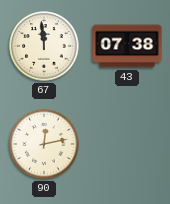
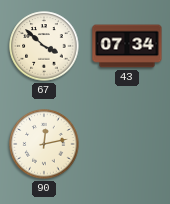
67: 11:59 -> 3:52 (44, 46)
43: 07:38 -> 07:34 (127, 46)
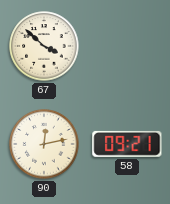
43: 07:34 -> none (127, 46)
58: none -> 09:21 (127, 144)
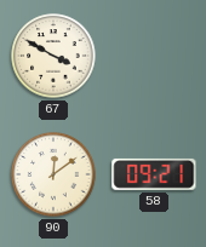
67: 3:52 -> 3:50 (53, 56)
90: 12:13 -> 12:09 (53, 174)
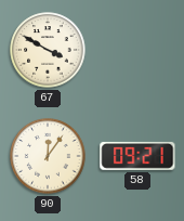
90: 12:09 -> 12:06 (48, 156)
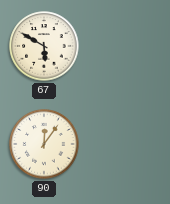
67: 3:50 -> 5:50 (44, 46)
58: 09:21 -> none (137, 156)
